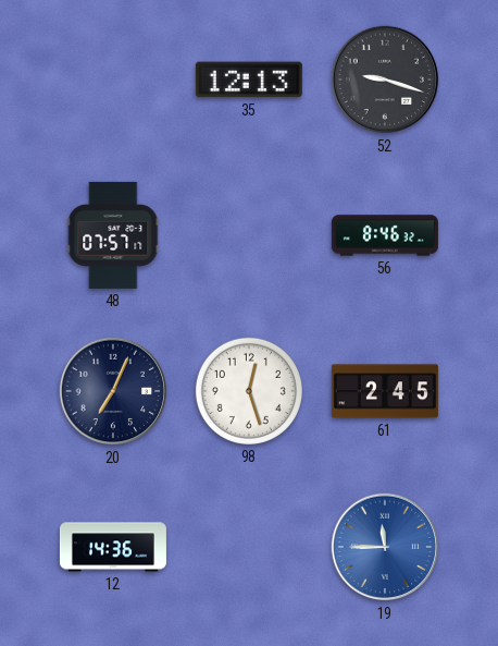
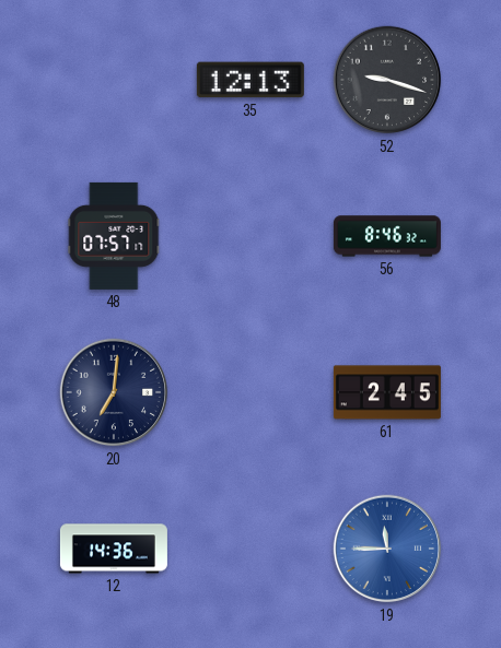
20: 7:04 -> 7:01 (114, 392)
98: 12:27 -> none (249, 391)
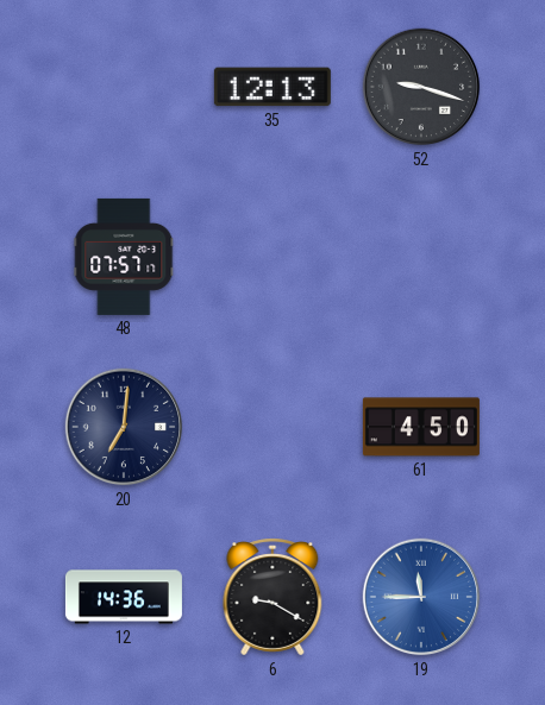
56: 8:46 -> none (387, 236)
61: 2:45 -> 4:50 (421, 427)
6: none -> 9:20 (272, 597)
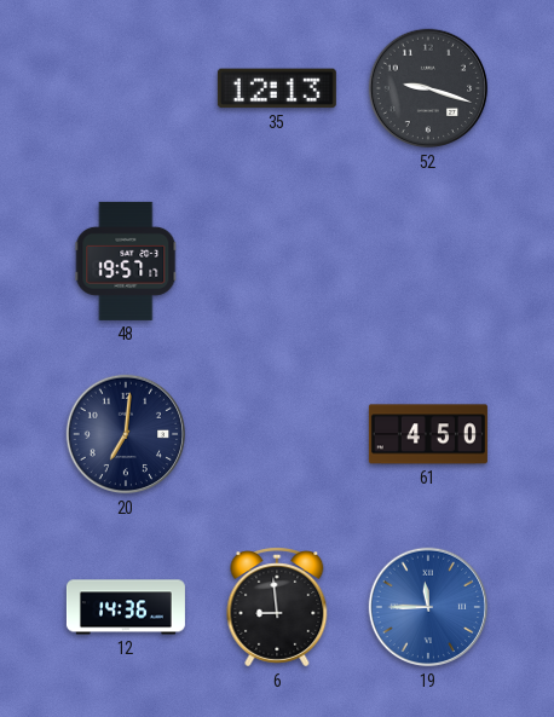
48: 07:57 -> 19:57 (126, 261)
6: 9:20 -> 8:59 (277, 607)
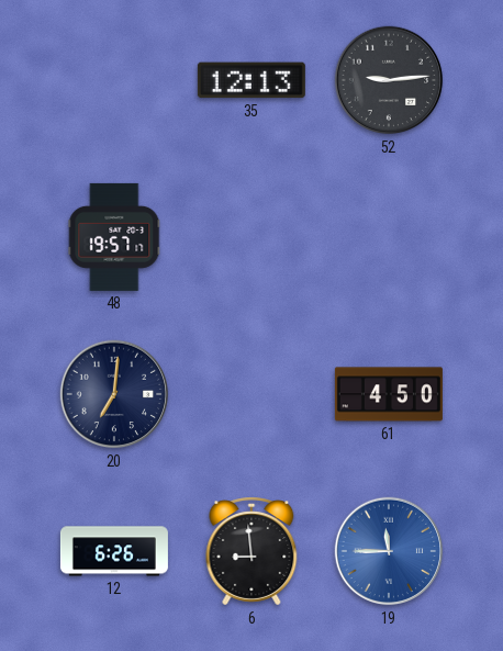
52: 9:18 -> 9:14 (389, 80)
12: 14:36 -> 6:26 (114, 551)
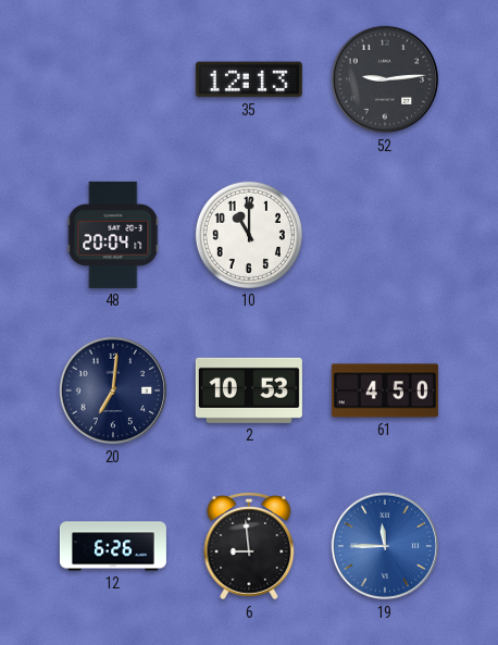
48: 19:57 -> 20:04 (113, 235)
10: none -> 11:00 (249, 235)
2: none -> 10:53 (249, 390)
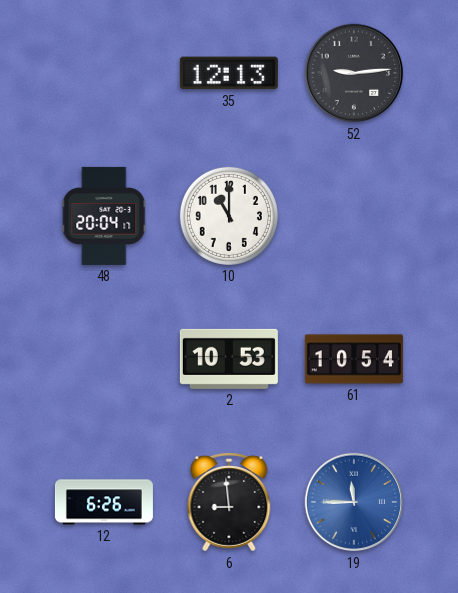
20: 7:01 -> none (113, 390)
61: 4:50 -> 10:54 (354, 359)
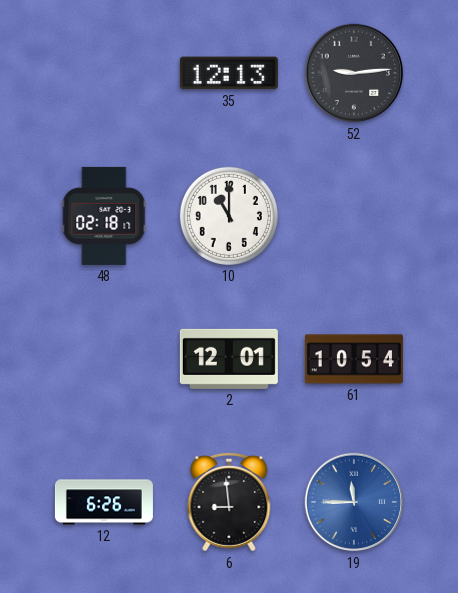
48: 20:04 -> 02:18 (104, 216)
2: 10:53 -> 12:01 (229, 359)
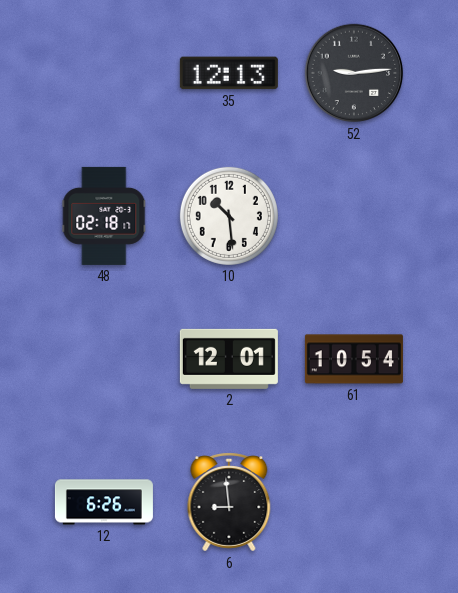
10: 11:00 -> 10:29 (229, 216)
19: 11:45 -> none (354, 502)
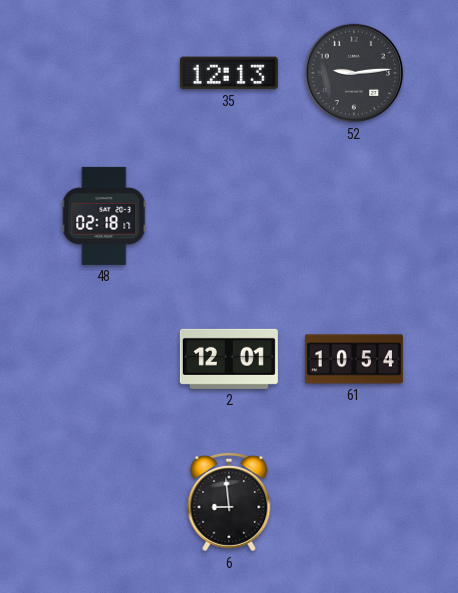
10: 10:29 -> none (229, 216)
12: 6:26 -> none (104, 502)
